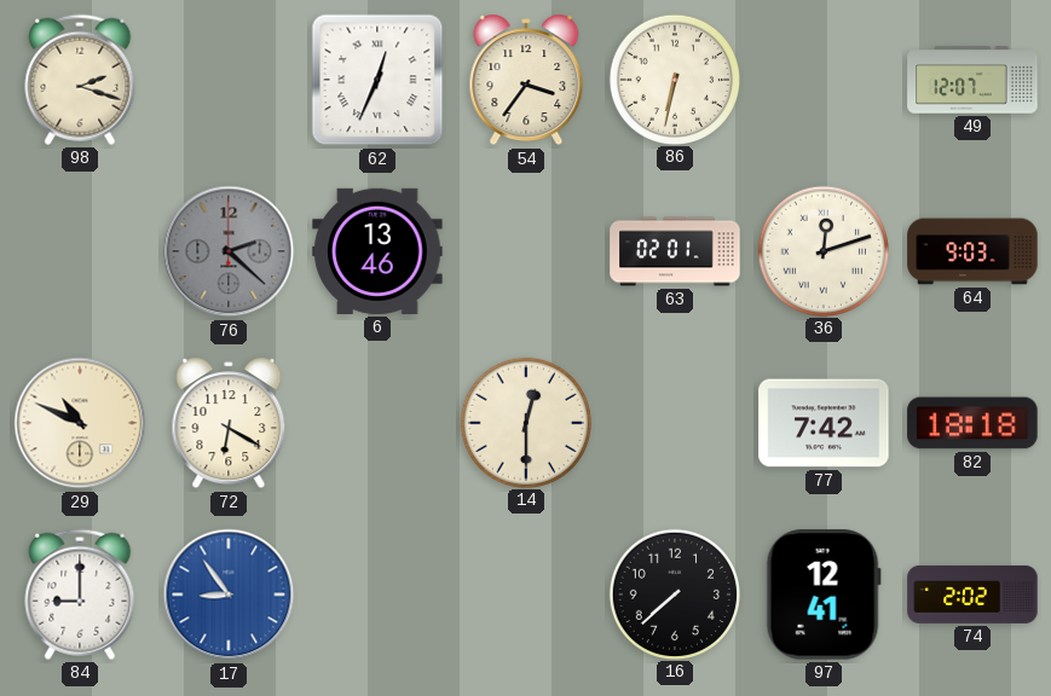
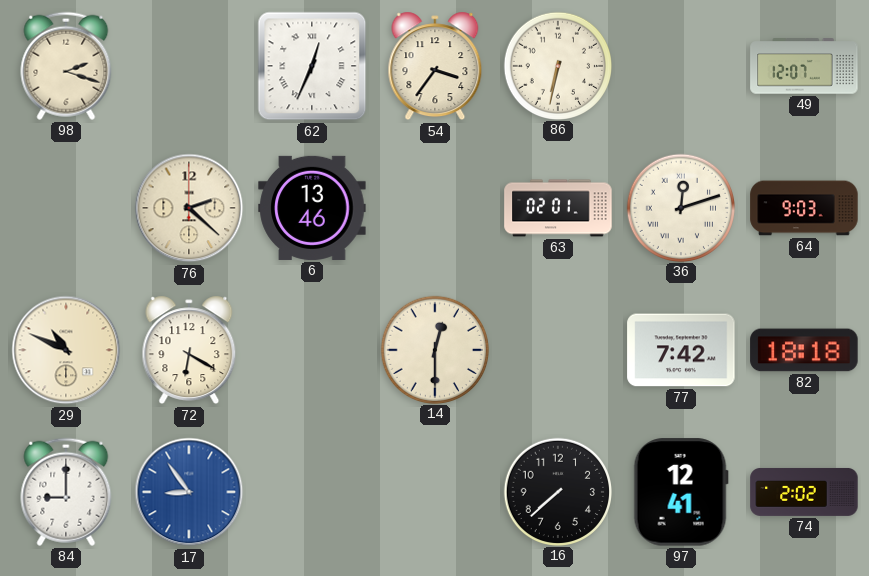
76 dial: grey -> cream (189, 208)
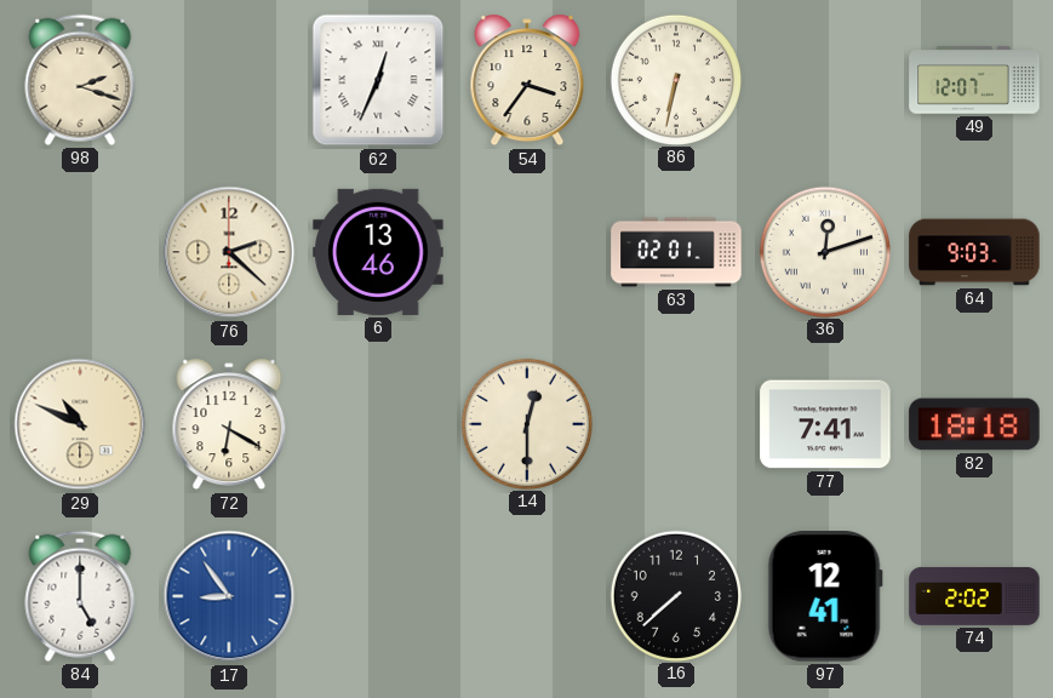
77: 7:42 -> 7:41 (825, 424)
84: 9:00 -> 5:00 (80, 596)
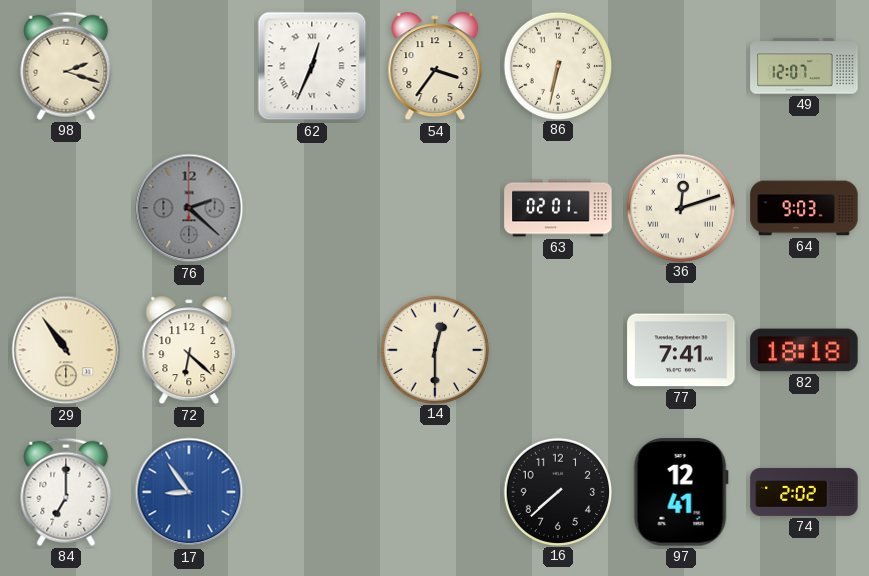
76 dial: cream -> grey (189, 208)
6: 13:46 -> none (378, 252)
29: 10:49 -> 10:54 (66, 350)
72: 6:20 -> 6:22 (189, 350)
84: 5:00 -> 7:00 (66, 492)
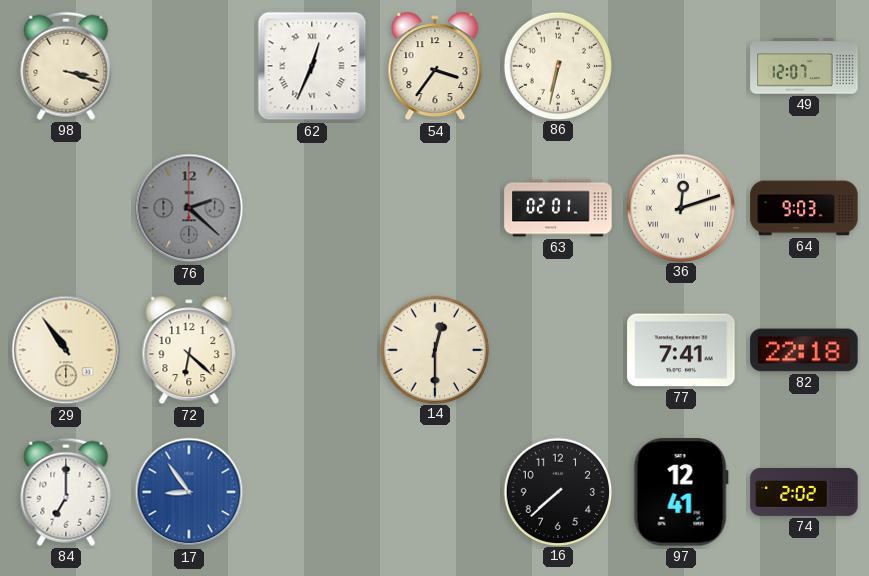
98: 2:18 -> 3:18 (66, 66)
82: 18:18 -> 22:18 (804, 350)
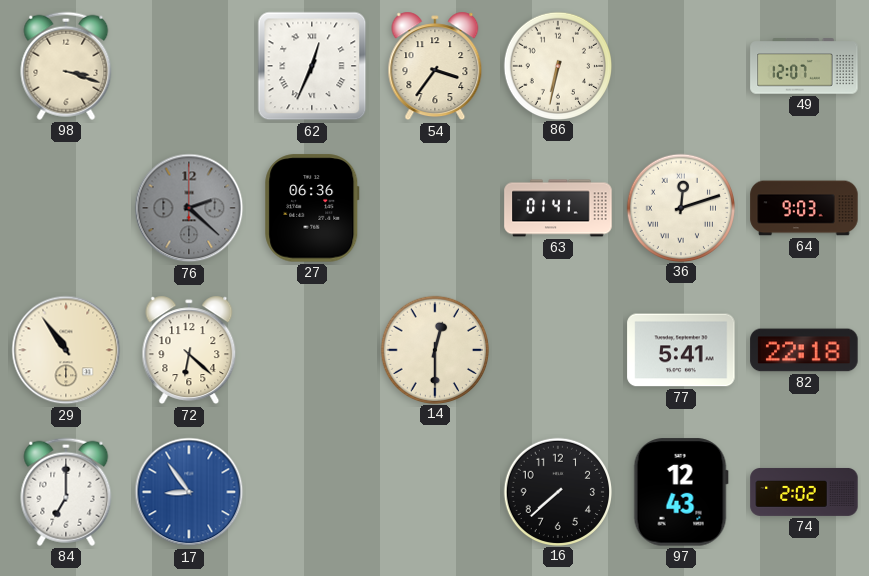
27: none -> 06:36 (312, 208)
63: 02:01 -> 01:41 (558, 208)
77: 7:41 -> 5:41 (681, 350)
97: 12:41 -> 12:43 (681, 492)
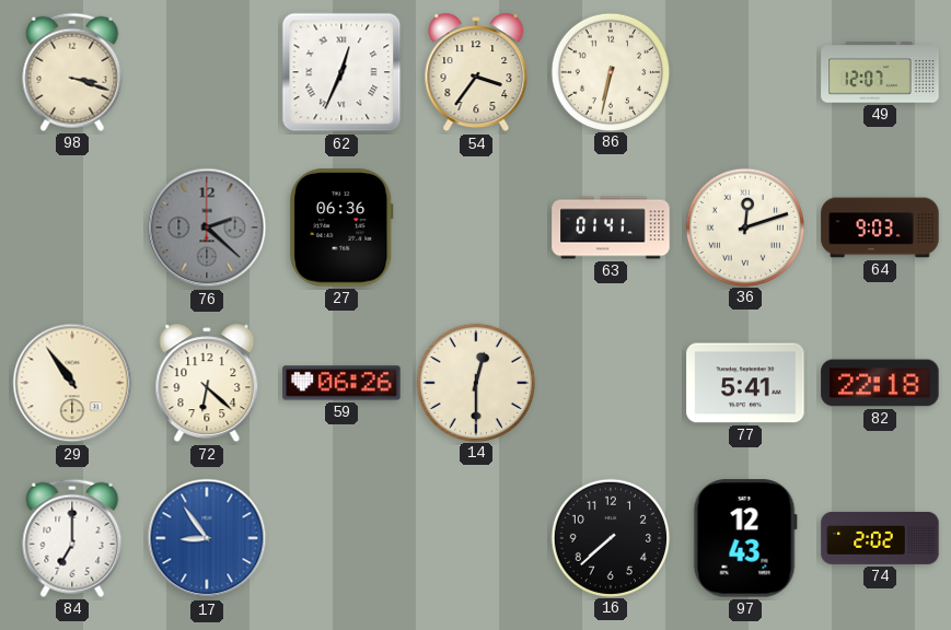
59: none -> 06:26 (341, 383)
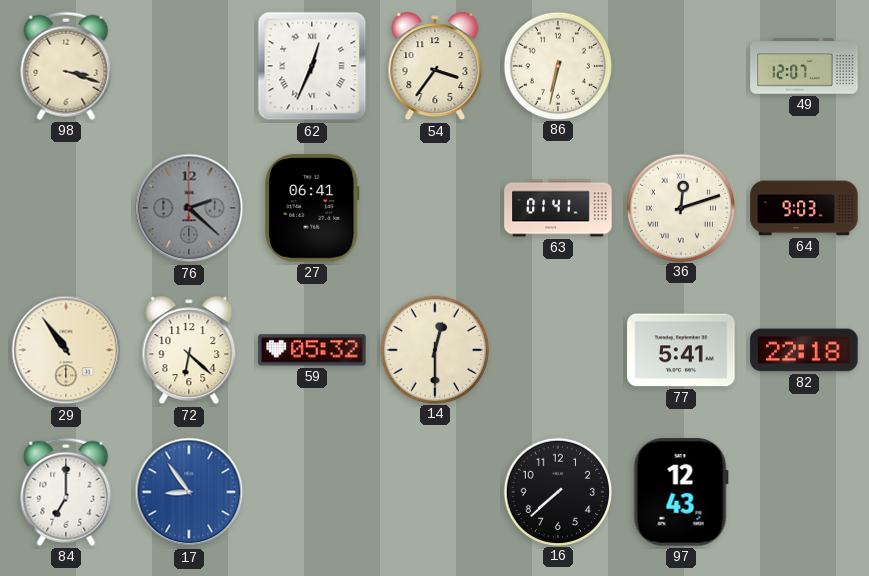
27: 06:36 -> 06:41 (312, 208)
59: 06:26 -> 05:32 (312, 350)
74: 2:02 -> none (880, 538)
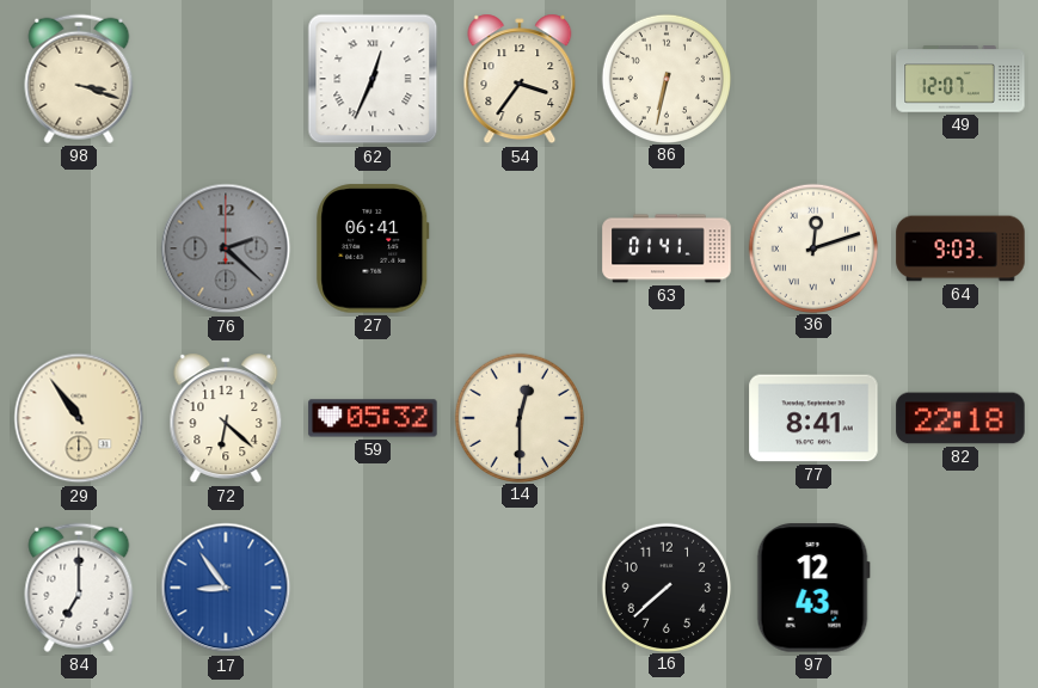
77: 5:41 -> 8:41 (813, 418)
